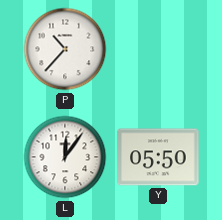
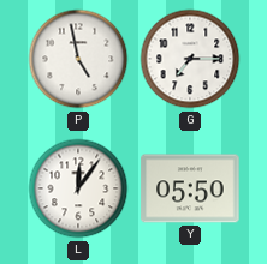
P: 10:37 -> 4:58 (78, 59)
G: none -> 7:15 (190, 59)
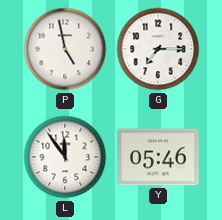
L: 12:06 -> 11:54 (65, 157)
Y: 05:50 -> 05:46 (158, 157)
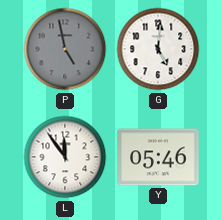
P dial: white -> grey (65, 49)
G: 7:15 -> 5:01 (158, 49)
